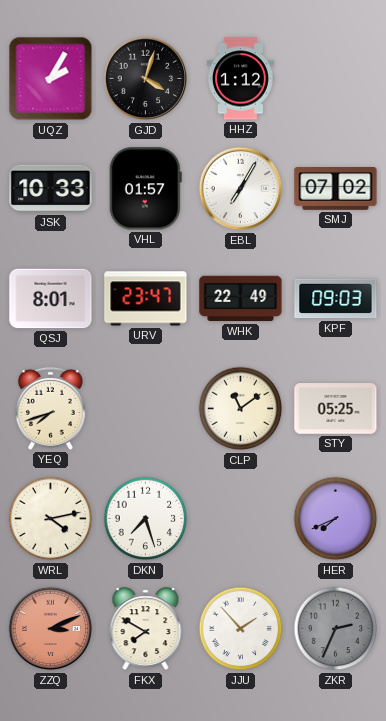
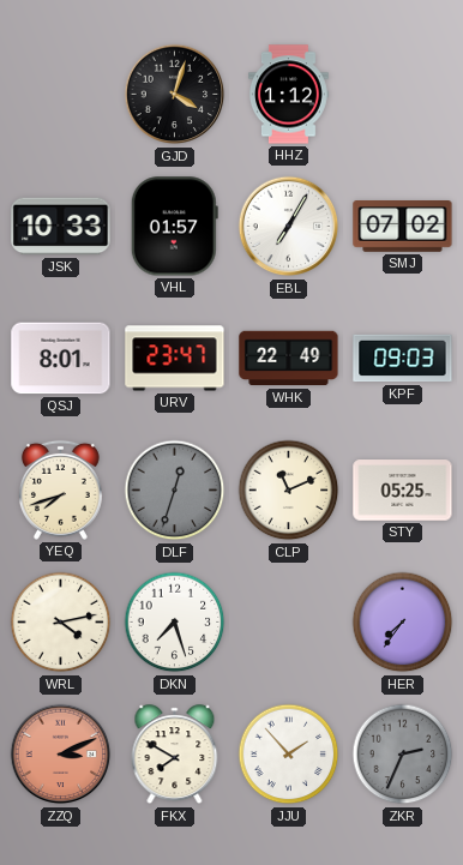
UQZ: 2:05 -> none (51, 79)
DLF: none -> 12:33 (175, 491)
CLP: 11:09 -> 11:11 (289, 491)
HER: 7:41 -> 7:36 (403, 623)
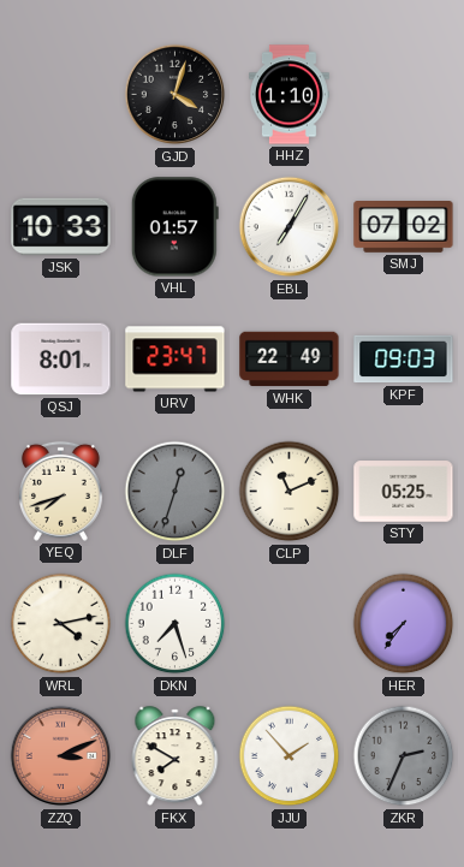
HHZ: 1:12 -> 1:10 (290, 95)
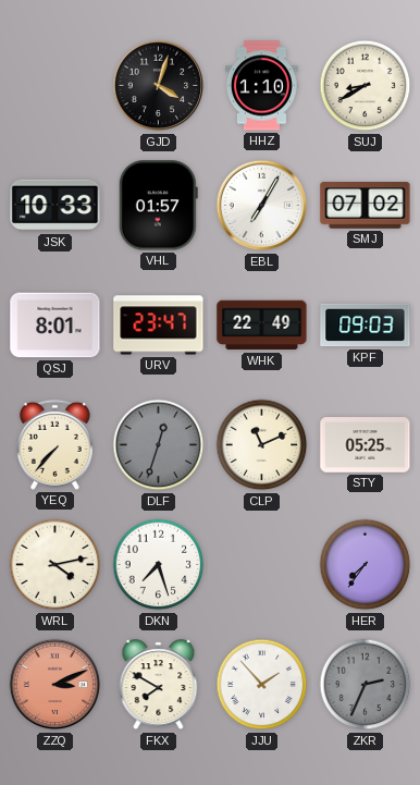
SUJ: none -> 8:40 (366, 86)
YEQ: 7:42 -> 7:37 (54, 444)
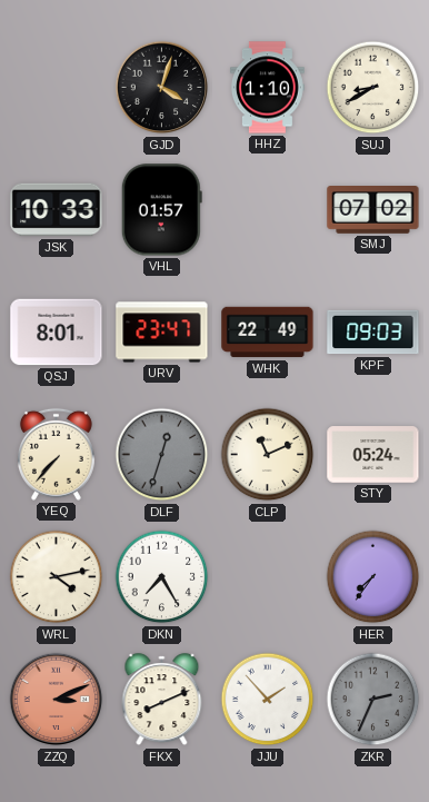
EBL: 7:05 -> none (262, 206)
STY: 05:25 -> 05:24 (373, 455)
DKN: 7:27 -> 7:25 (162, 577)
FKX: 7:50 -> 8:11 (162, 700)
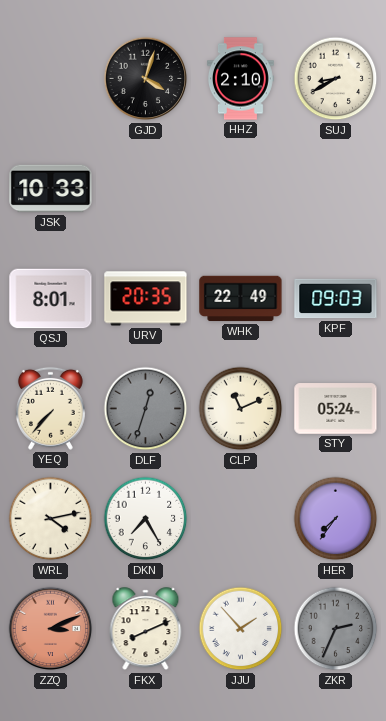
HHZ: 1:10 -> 2:10 (241, 79)
VHL: 01:57 -> none (161, 210)
SMJ: 07:02 -> none (373, 210)
URV: 23:47 -> 20:35 (146, 299)
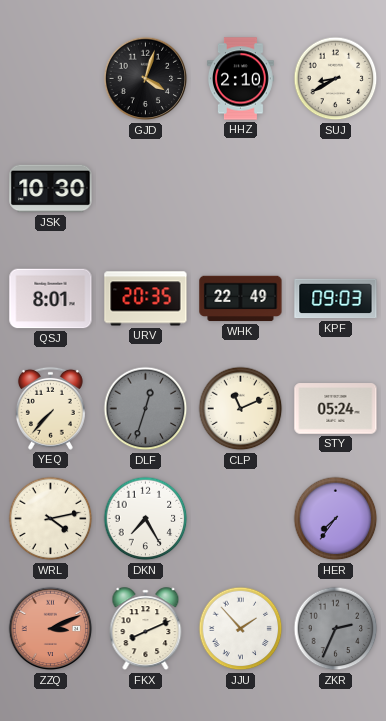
JSK: 10:33 -> 10:30 (51, 189)
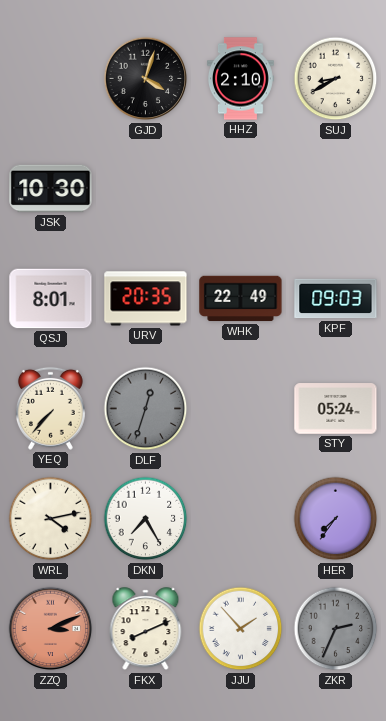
CLP: 11:11 -> none (241, 409)
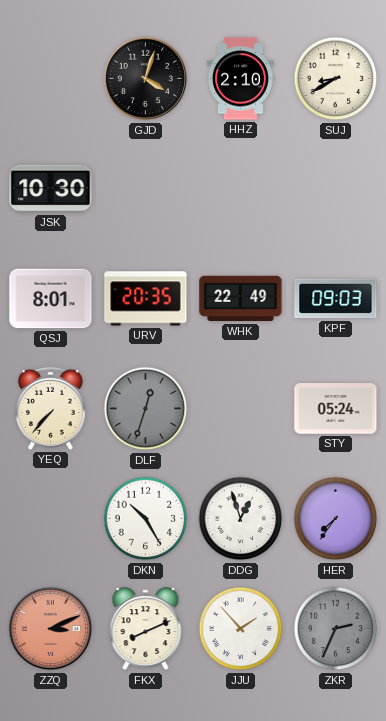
WRL: 4:13 -> none (51, 519)
DKN: 7:25 -> 10:25 (146, 519)
DDG: none -> 12:57 (241, 519)
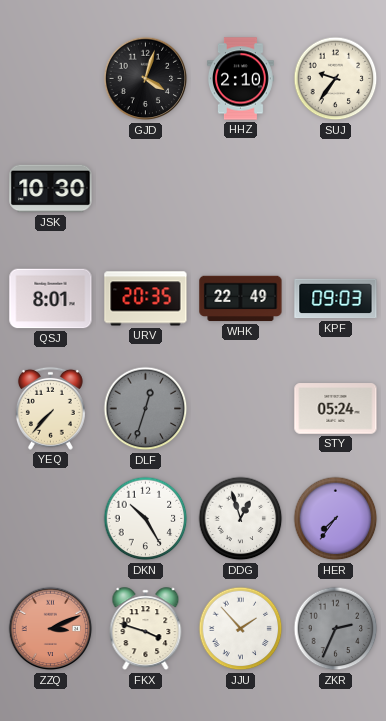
SUJ: 8:40 -> 9:36 (336, 79)
FKX: 8:11 -> 3:48 (146, 629)
